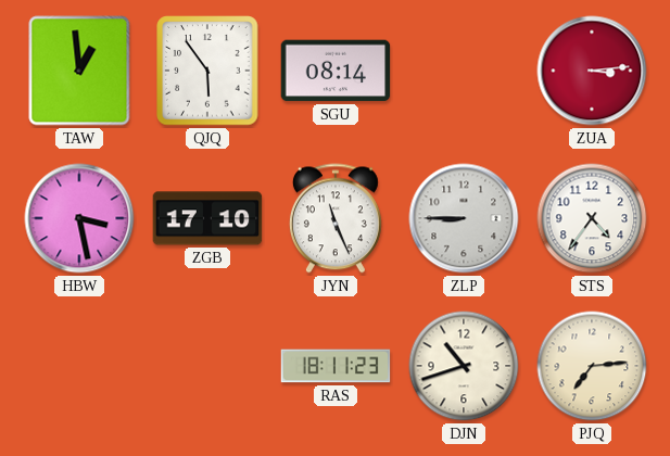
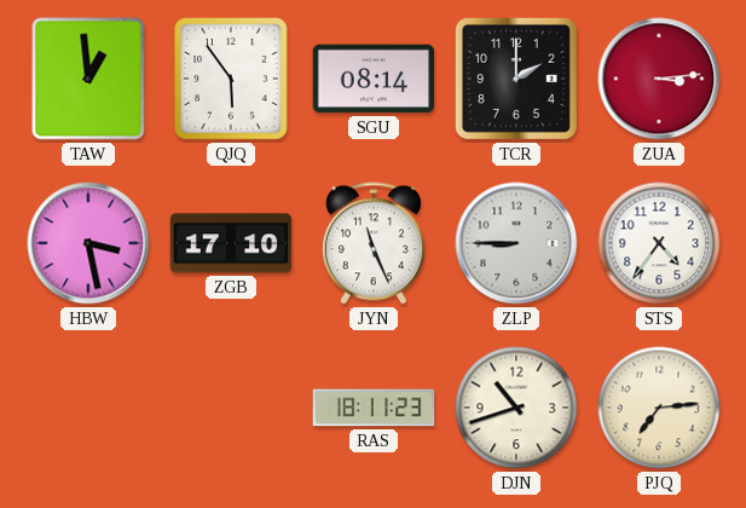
TCR: none -> 2:00 (516, 79)
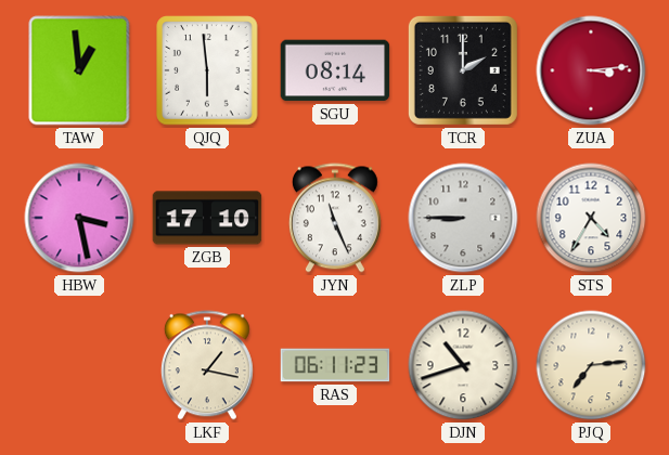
QJQ: 5:54 -> 5:59 (207, 70)
STS: 4:36 -> 4:35 (591, 218)
LKF: none -> 1:17 (207, 365)
RAS: 18:11 -> 06:11 (335, 365)
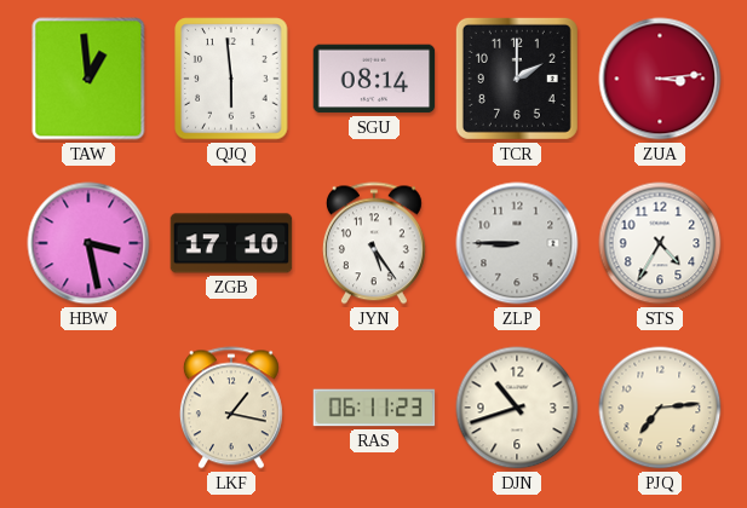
JYN: 11:26 -> 5:24 (374, 243)
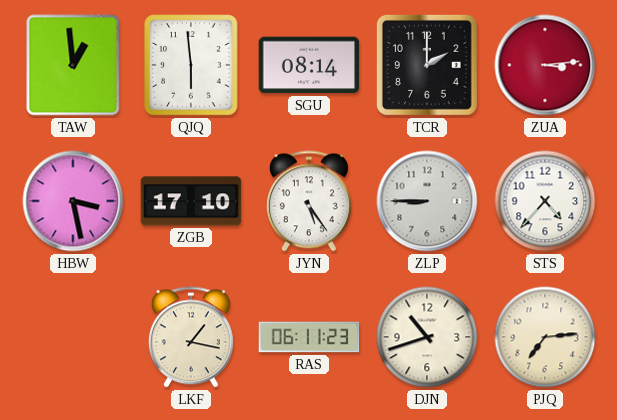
STS: 4:35 -> 4:37 (545, 201)
